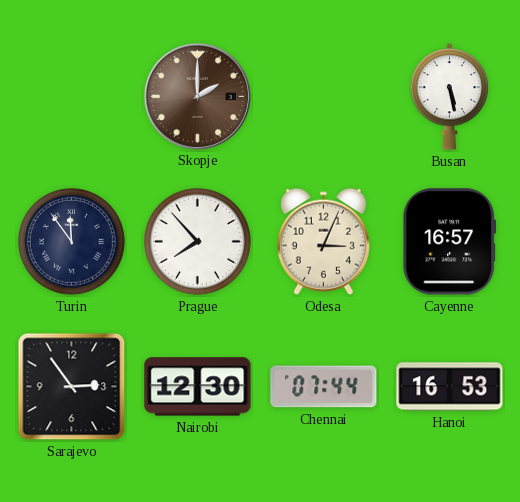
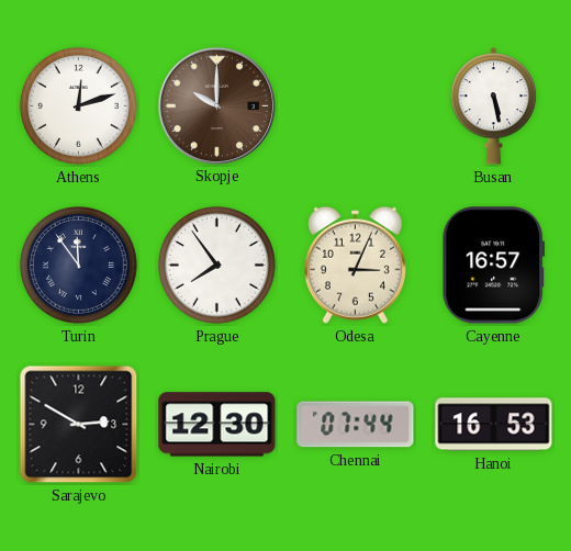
Athens: none -> 12:12 (78, 105)
Skopje: 2:00 -> 10:00 (216, 105)
Prague: 7:53 -> 7:54 (216, 265)
Sarajevo: 2:54 -> 2:50 (79, 425)
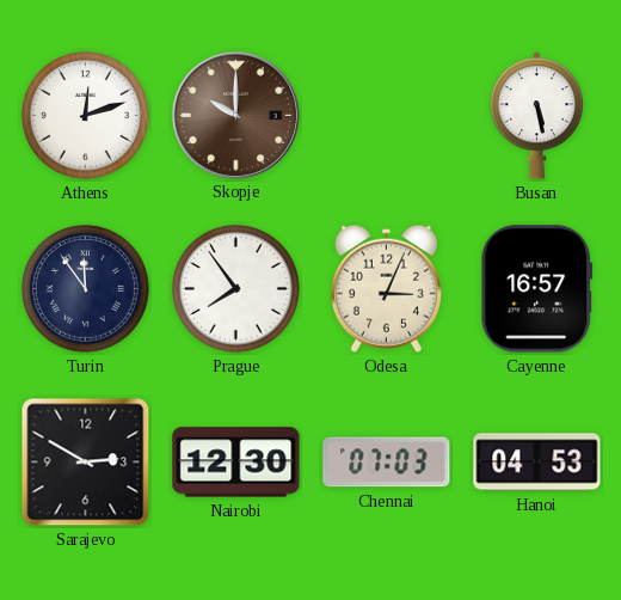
Chennai: 07:44 -> 07:03 (387, 463)
Hanoi: 16:53 -> 04:53 (537, 463)
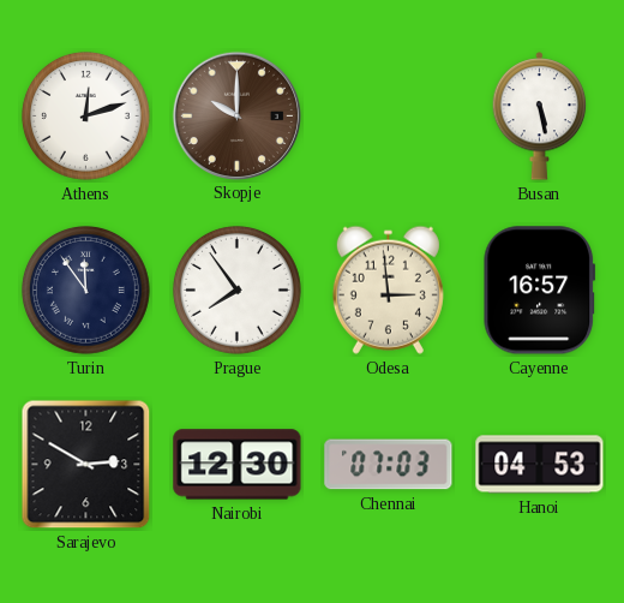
Odesa: 3:04 -> 2:59 (388, 289)
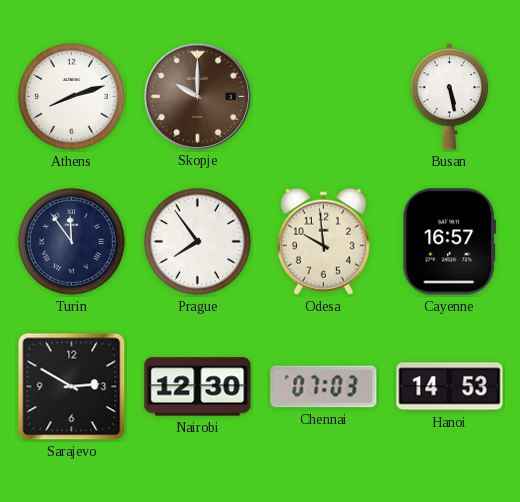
Athens: 12:12 -> 8:12 (71, 96)
Odesa: 2:59 -> 9:59 (323, 241)
Hanoi: 04:53 -> 14:53 (450, 387)
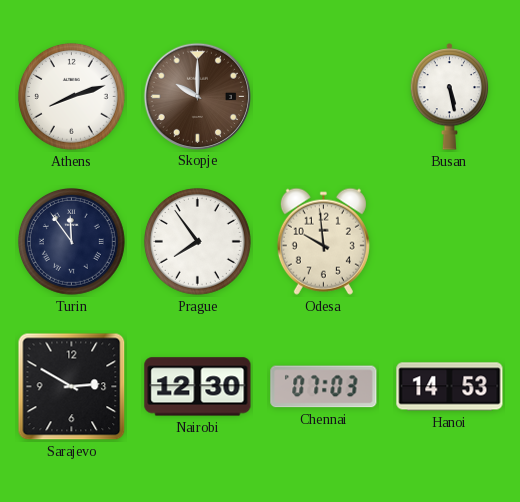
Cayenne: 16:57 -> none (449, 242)
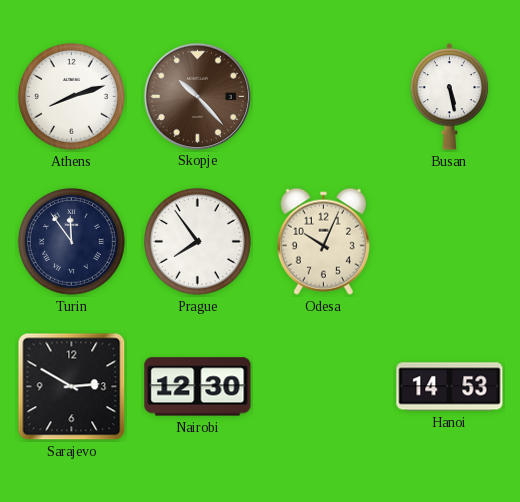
Skopje: 10:00 -> 10:23 (197, 96)
Odesa: 9:59 -> 10:04 (323, 241)
Chennai: 07:03 -> none (324, 387)
